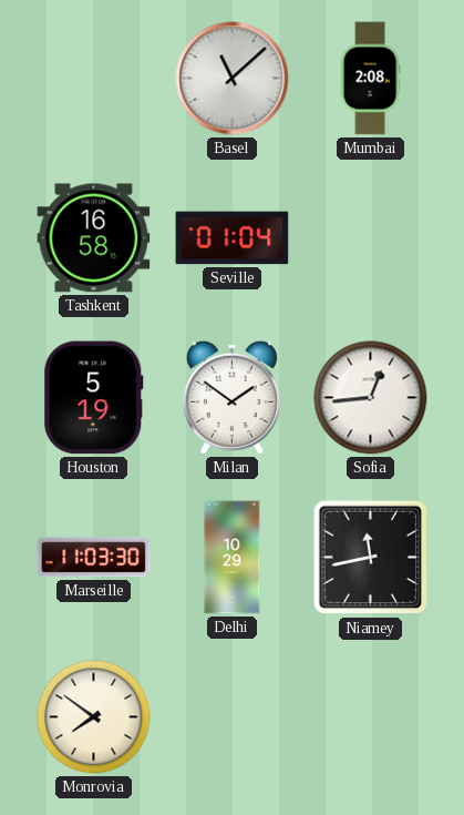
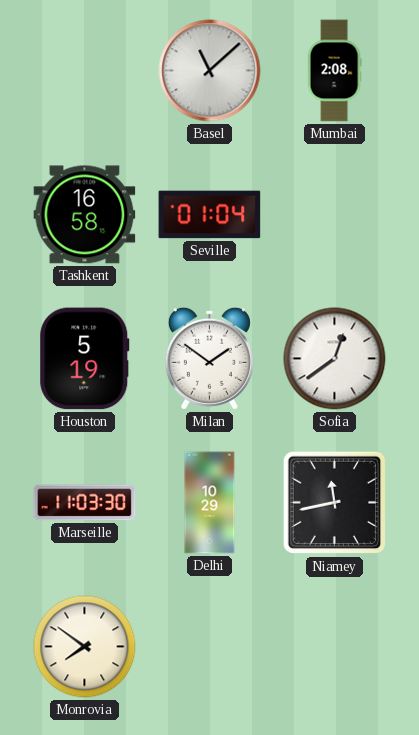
Sofia: 12:44 -> 12:39 (335, 359)
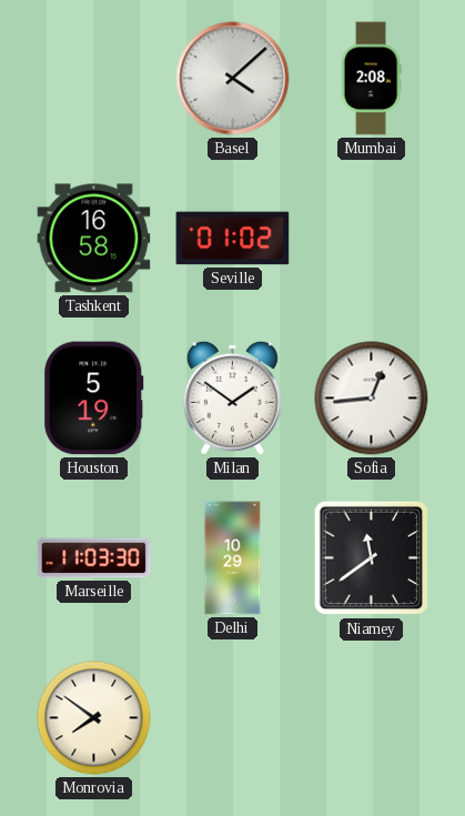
Basel: 11:08 -> 4:08 (233, 79)
Seville: 01:04 -> 01:02 (233, 239)
Sofia: 12:39 -> 12:44 (372, 399)
Niamey: 11:43 -> 11:39 (372, 558)
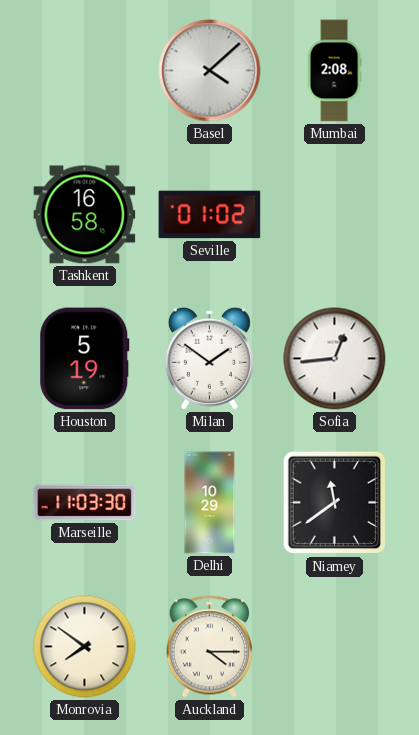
Auckland: none -> 4:15 (209, 647)
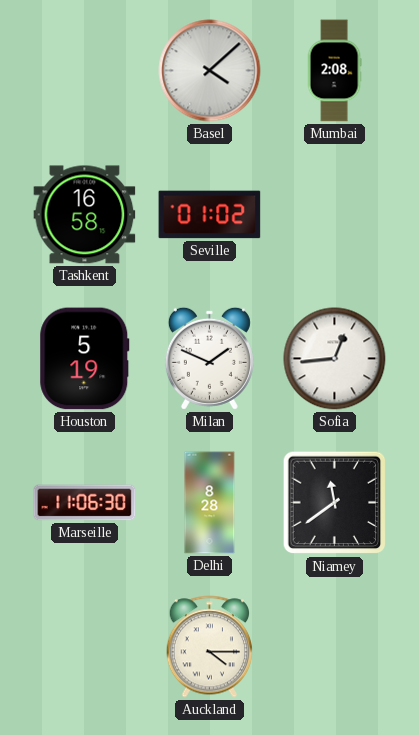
Milan: 1:51 -> 1:49 (209, 358)
Marseille: 11:03 -> 11:06 (85, 503)
Delhi: 10:29 -> 8:28 (210, 503)
Monrovia: 7:51 -> none (85, 647)
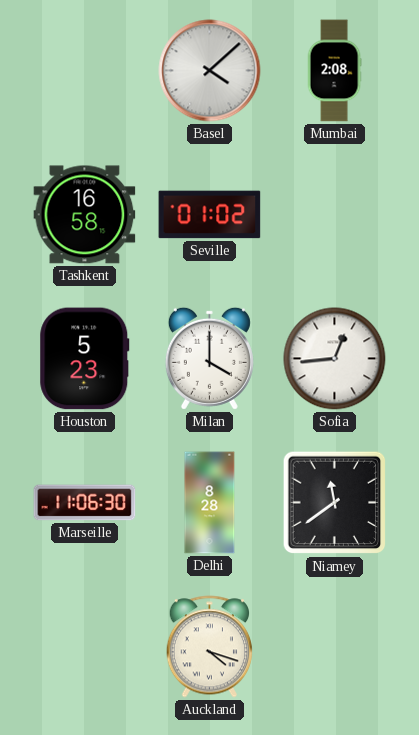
Houston: 5:19 -> 5:23 (85, 359)
Milan: 1:49 -> 4:00 (209, 358)
Auckland: 4:15 -> 4:18 (209, 647)
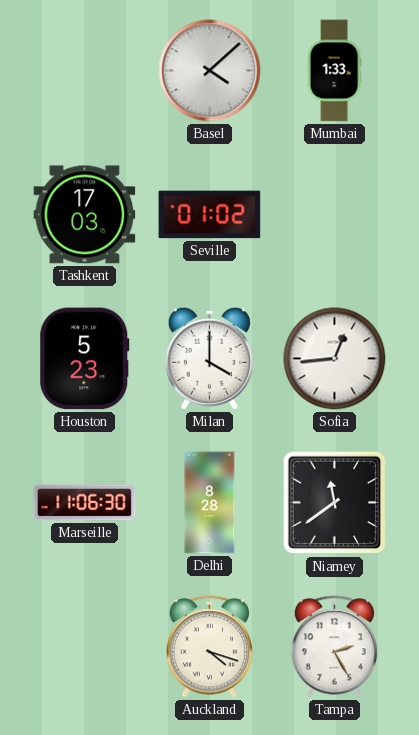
Mumbai: 2:08 -> 1:33 (334, 71)
Tashkent: 16:58 -> 17:03 (85, 215)
Tampa: none -> 2:25 (334, 647)
